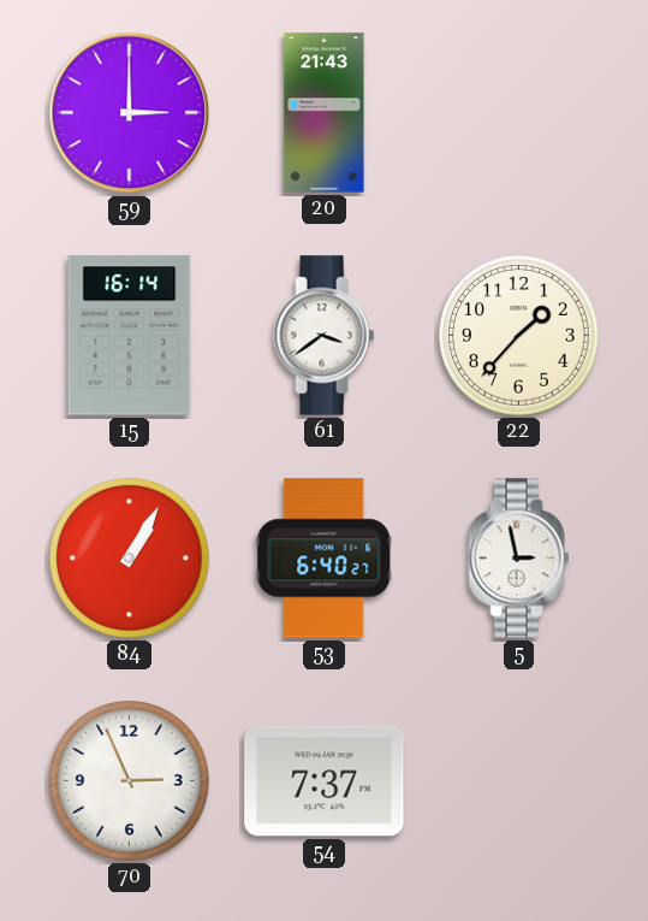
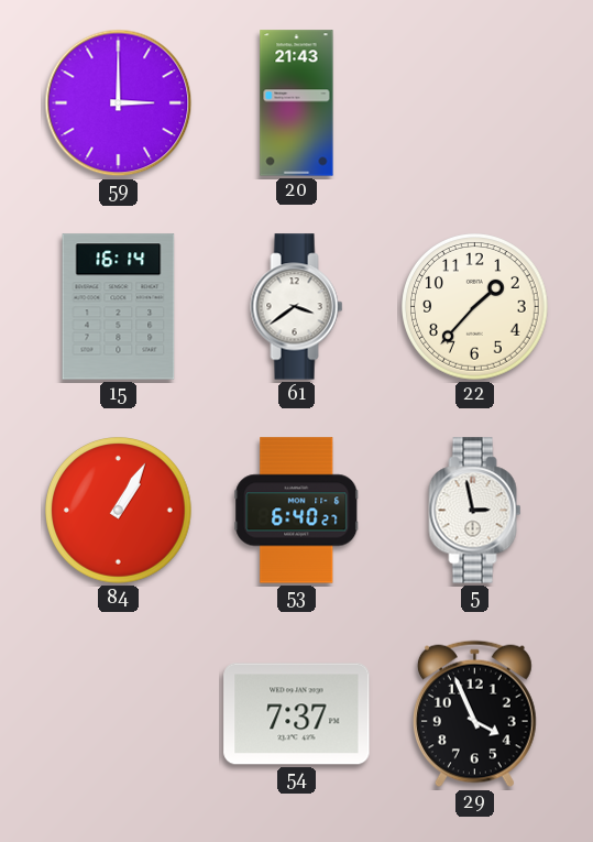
70: 2:56 -> none (130, 781)
29: none -> 3:56 (474, 714)
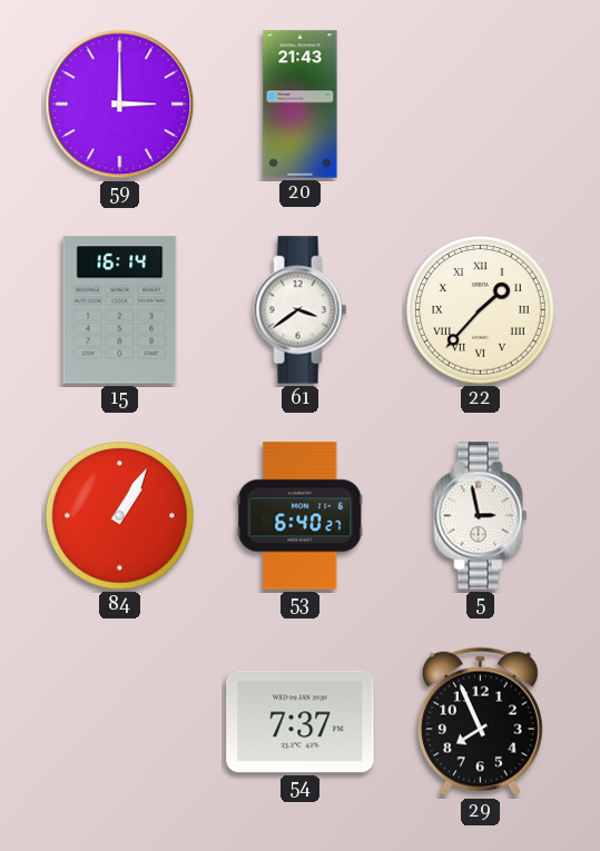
22 numerals: Arabic -> Roman (481, 310)
29: 3:56 -> 7:56 (480, 722)
